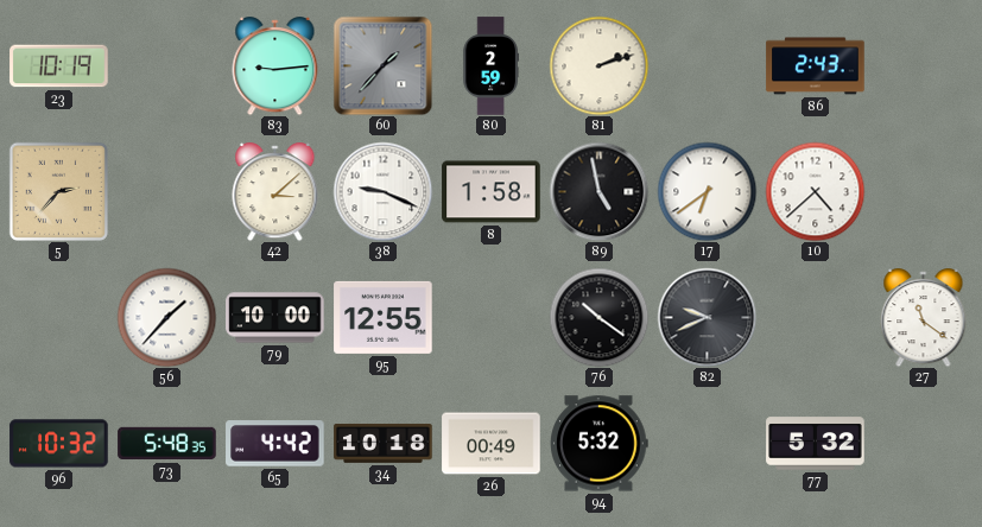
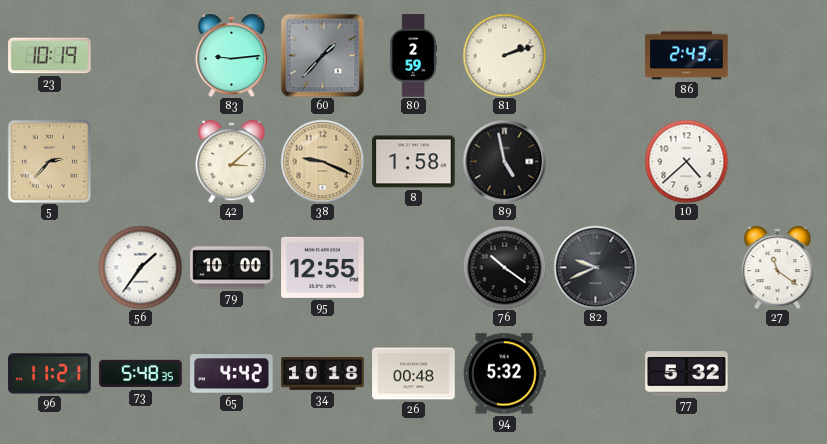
38 dial: white -> champagne (322, 161)
17: 6:39 -> none (707, 191)
56: 1:37 -> 1:36 (140, 267)
96: 10:32 -> 11:21 (50, 374)
26: 00:49 -> 00:48 (414, 374)
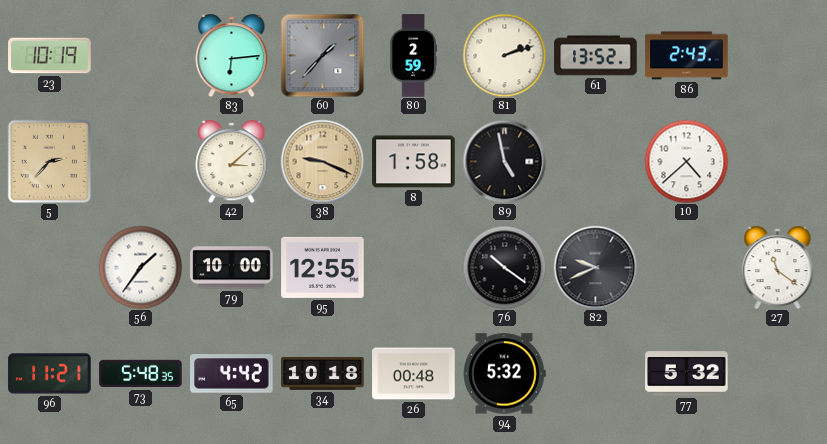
83: 9:14 -> 6:14 (232, 56)
61: none -> 13:52 (596, 56)
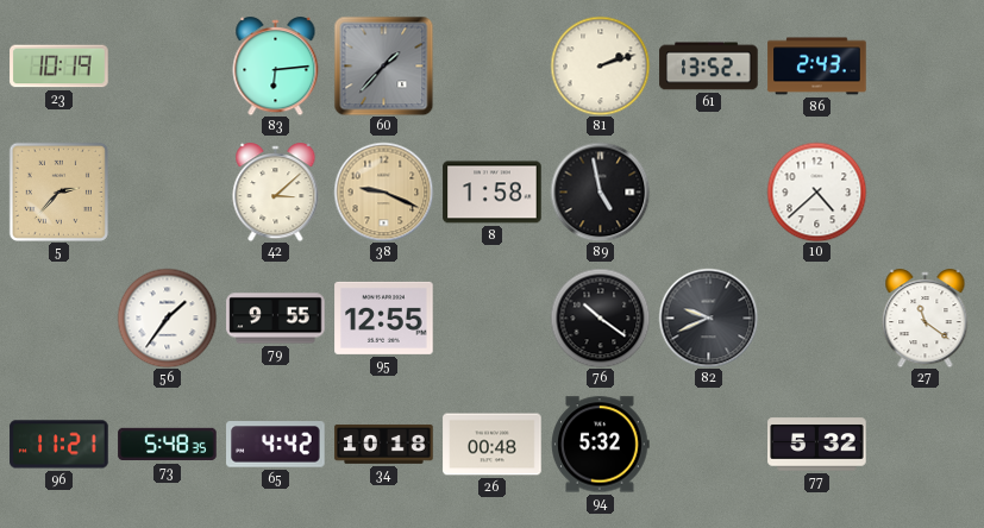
80: 2:59 -> none (413, 56)
79: 10:00 -> 9:55 (276, 319)
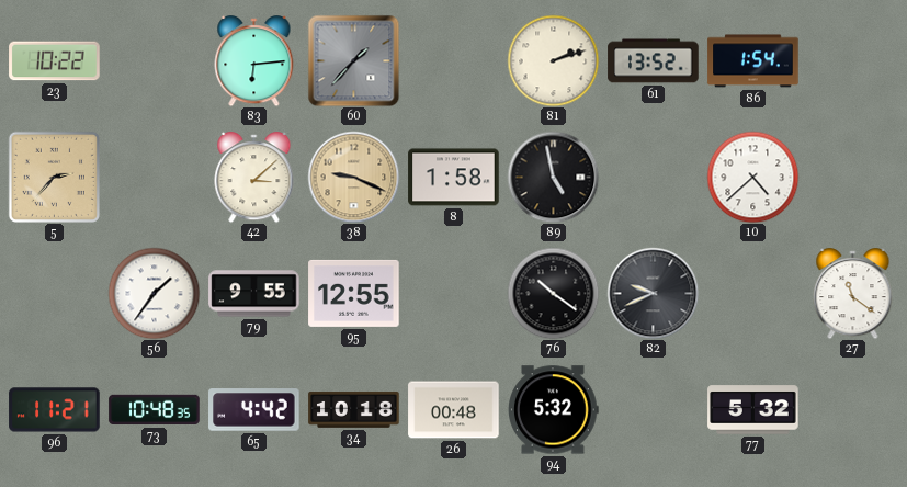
23: 10:19 -> 10:22 (55, 61)
86: 2:43 -> 1:54 (753, 61)
73: 5:48 -> 10:48 (155, 410)
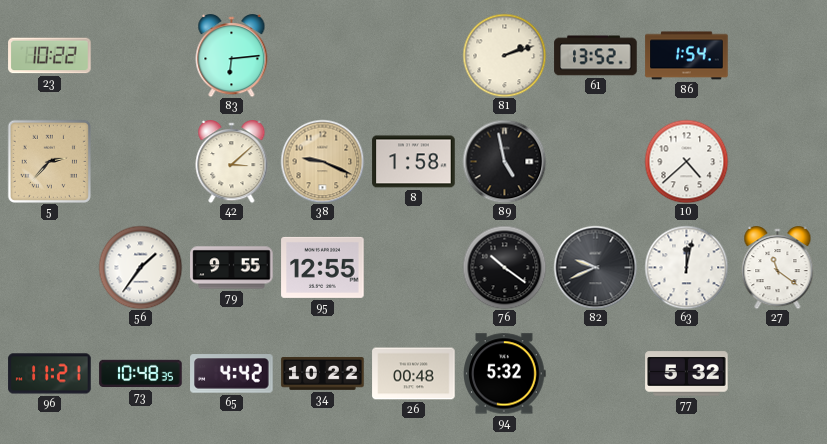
60: 1:37 -> none (353, 60)
63: none -> 12:02 (686, 267)
34: 10:18 -> 10:22 (323, 374)
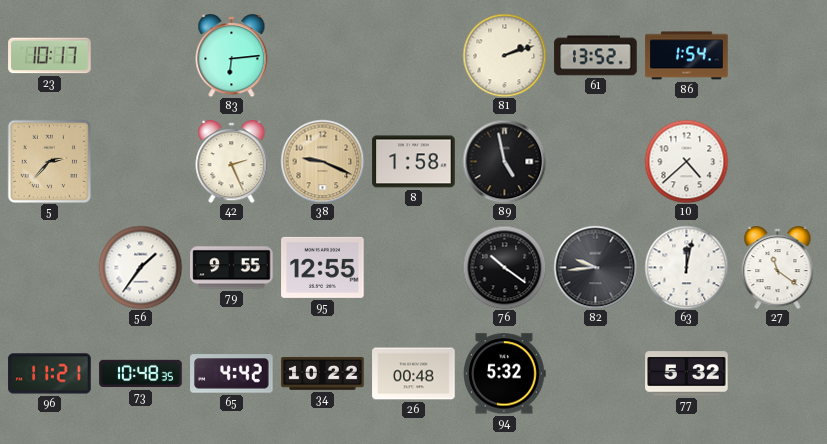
23: 10:22 -> 10:17 (50, 56)
42: 3:08 -> 2:26 (232, 162)
82: 9:41 -> 9:44 (595, 267)
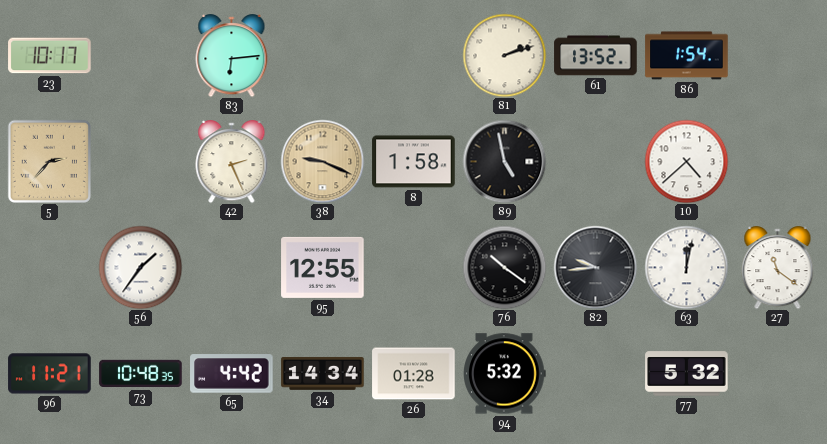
79: 9:55 -> none (232, 268)
34: 10:22 -> 14:34 (323, 374)
26: 00:48 -> 01:28 (414, 374)
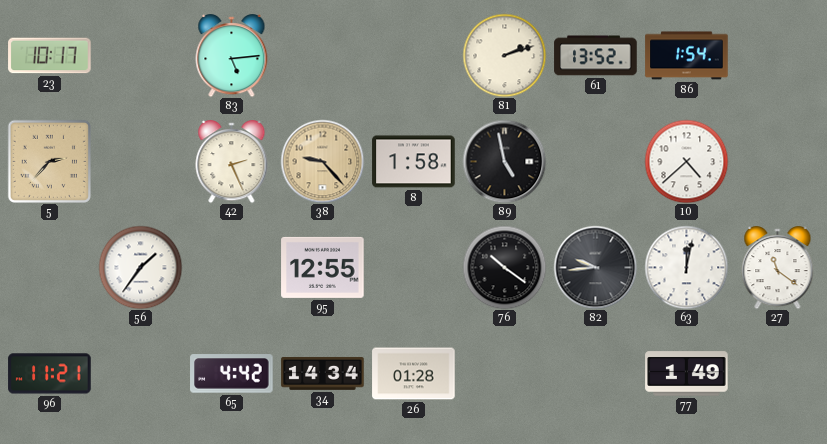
83: 6:14 -> 5:14 (232, 56)
38: 9:19 -> 9:23 (322, 161)
73: 10:48 -> none (141, 374)
94: 5:32 -> none (505, 374)
77: 5:32 -> 1:49 (687, 374)
